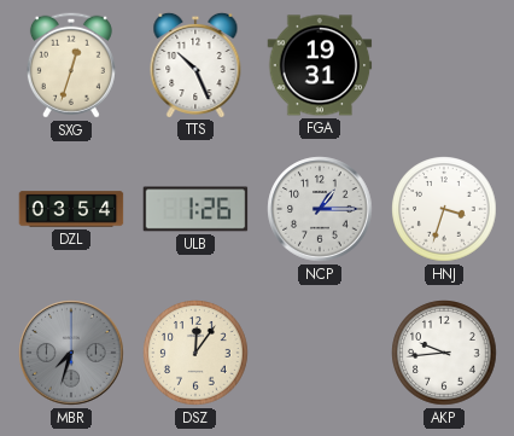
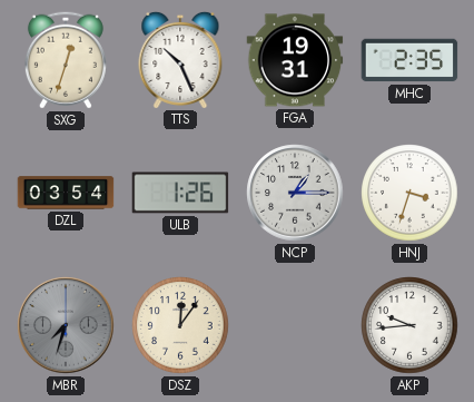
MHC: none -> 2:35 (409, 60)
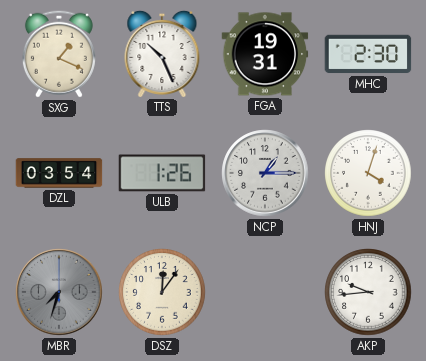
SXG: 12:33 -> 1:19 (59, 54)
MHC: 2:35 -> 2:30 (368, 54)
HNJ: 3:33 -> 4:03 (368, 173)
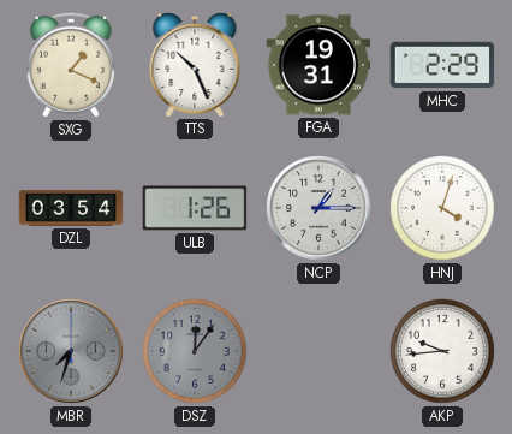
MHC: 2:30 -> 2:29 (442, 65)
DSZ dial: cream -> grey (195, 351)
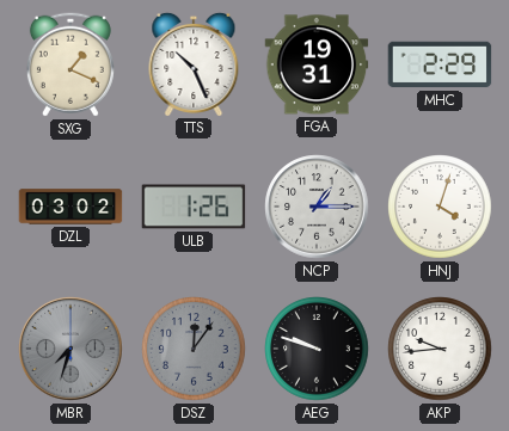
DZL: 03:54 -> 03:02 (70, 207)
AEG: none -> 9:48 (317, 349)
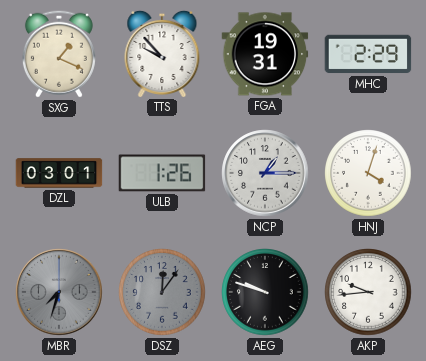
TTS: 10:26 -> 9:53 (162, 53)
DZL: 03:02 -> 03:01 (59, 173)
